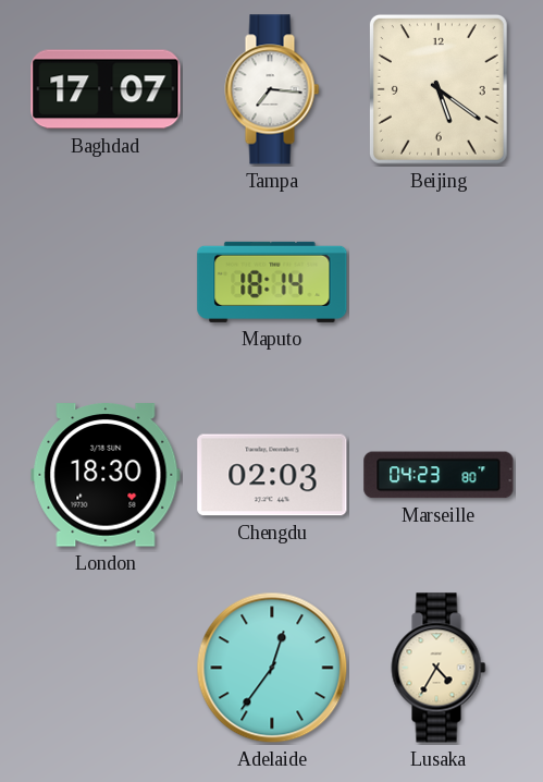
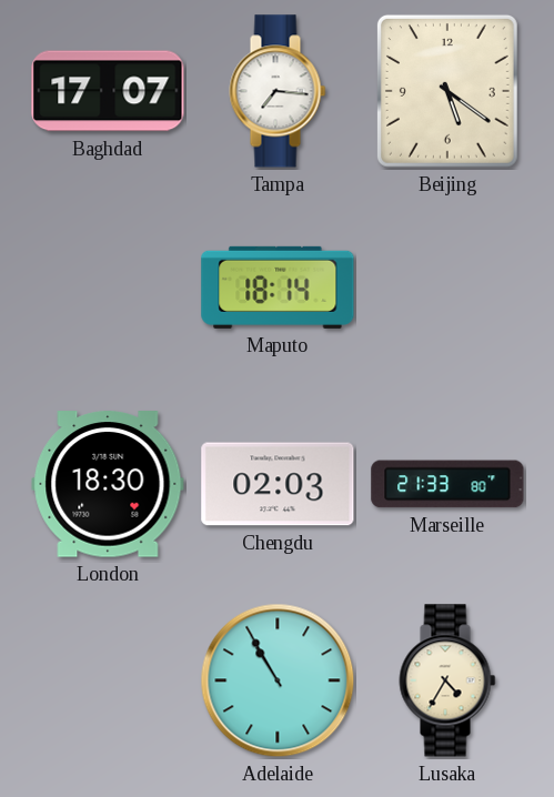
Marseille: 04:23 -> 21:33 (447, 484)
Adelaide: 12:36 -> 10:55 (278, 680)
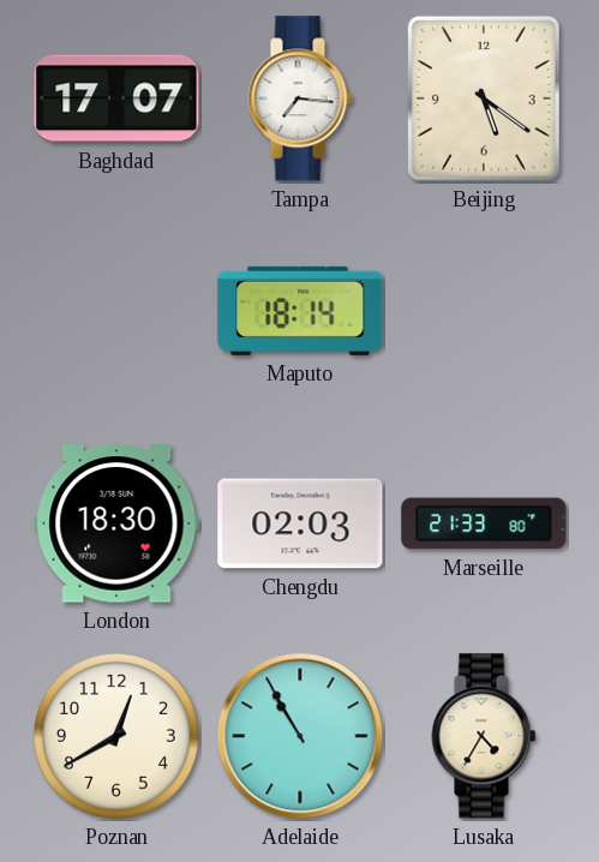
Poznan: none -> 12:40 (116, 736)
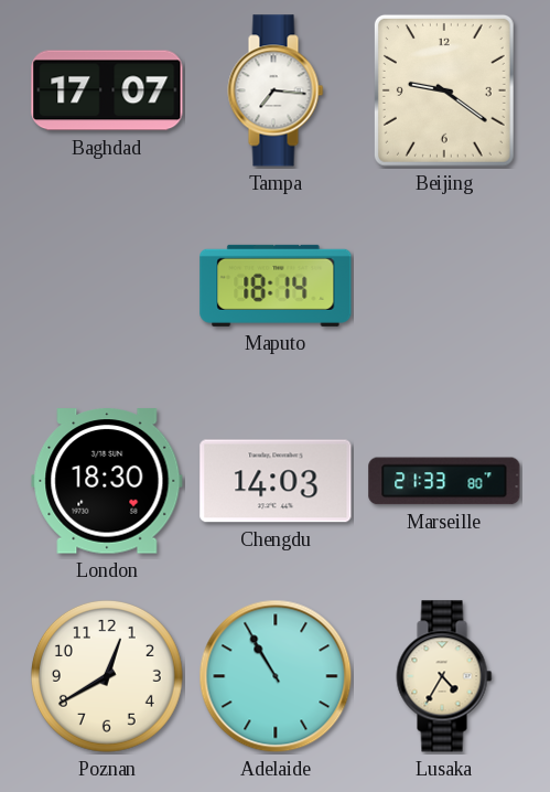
Beijing: 5:21 -> 9:21 (444, 90)
Chengdu: 02:03 -> 14:03 (276, 481)
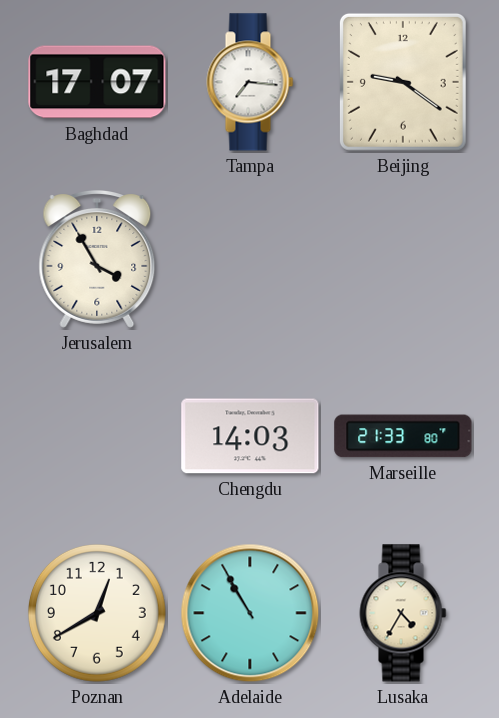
Jerusalem: none -> 3:55 (97, 260)
Maputo: 18:14 -> none (276, 286)
London: 18:30 -> none (107, 481)
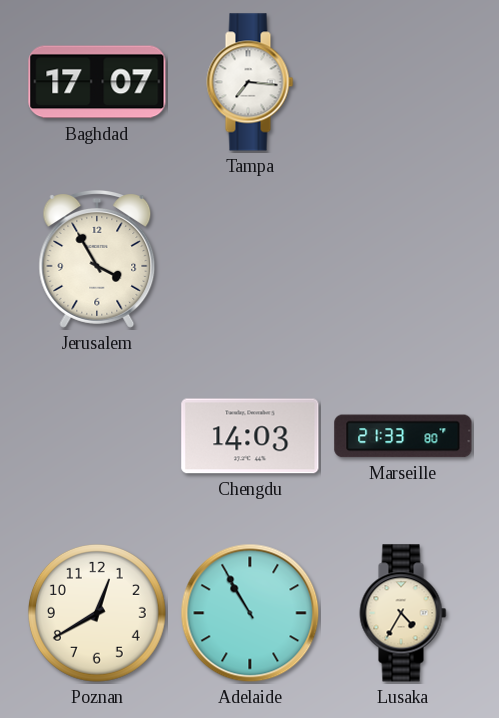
Beijing: 9:21 -> none (403, 82)
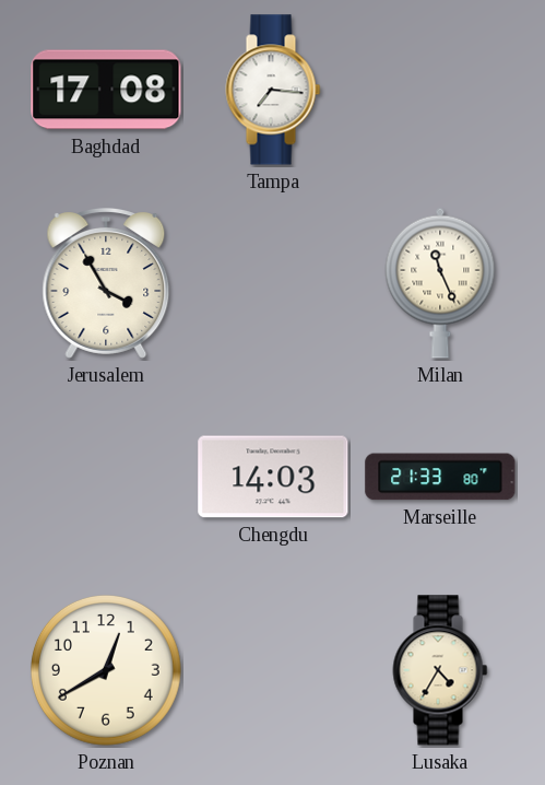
Baghdad: 17:07 -> 17:08 (106, 90)
Milan: none -> 11:26 (440, 283)
Adelaide: 10:55 -> none (250, 613)
